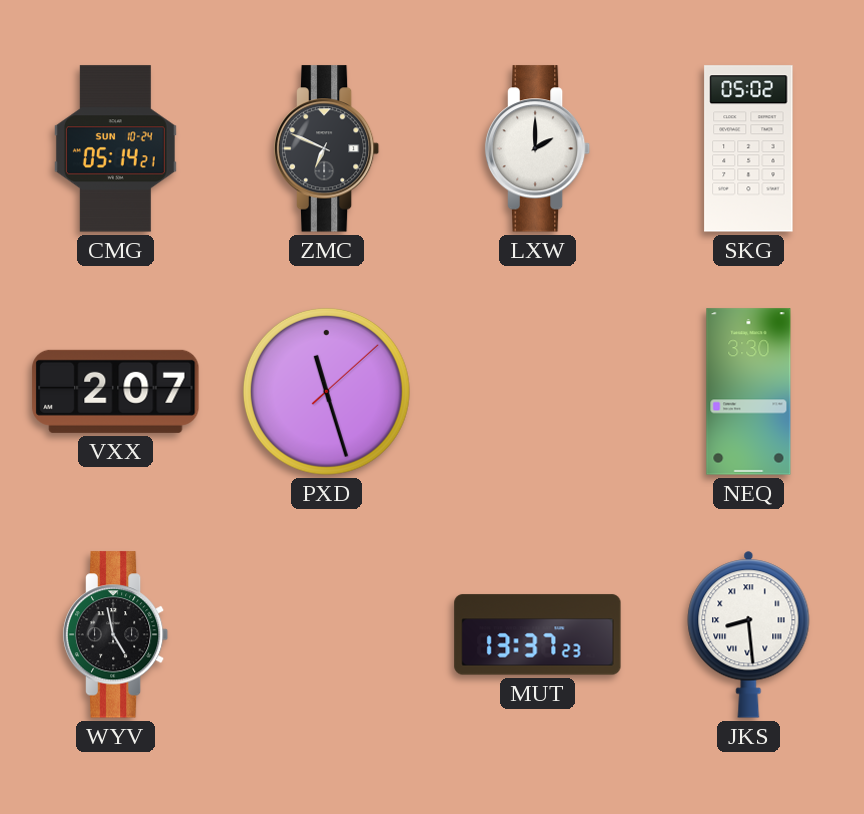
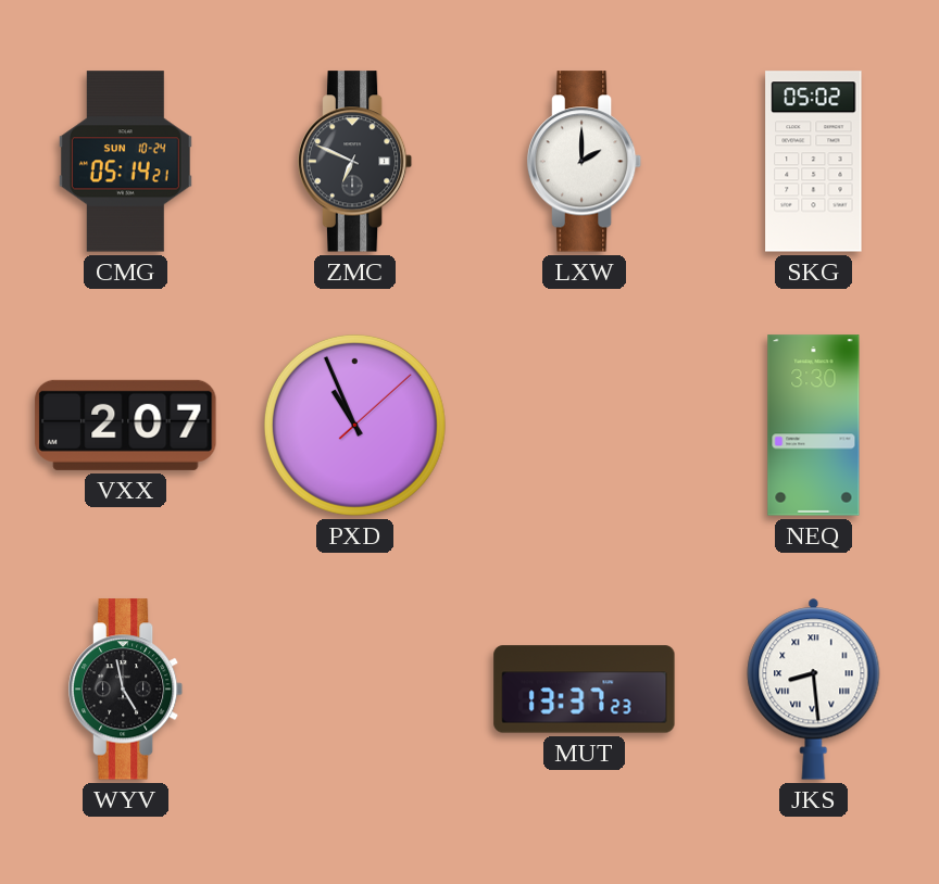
PXD: 11:27 -> 10:56 (354, 425)
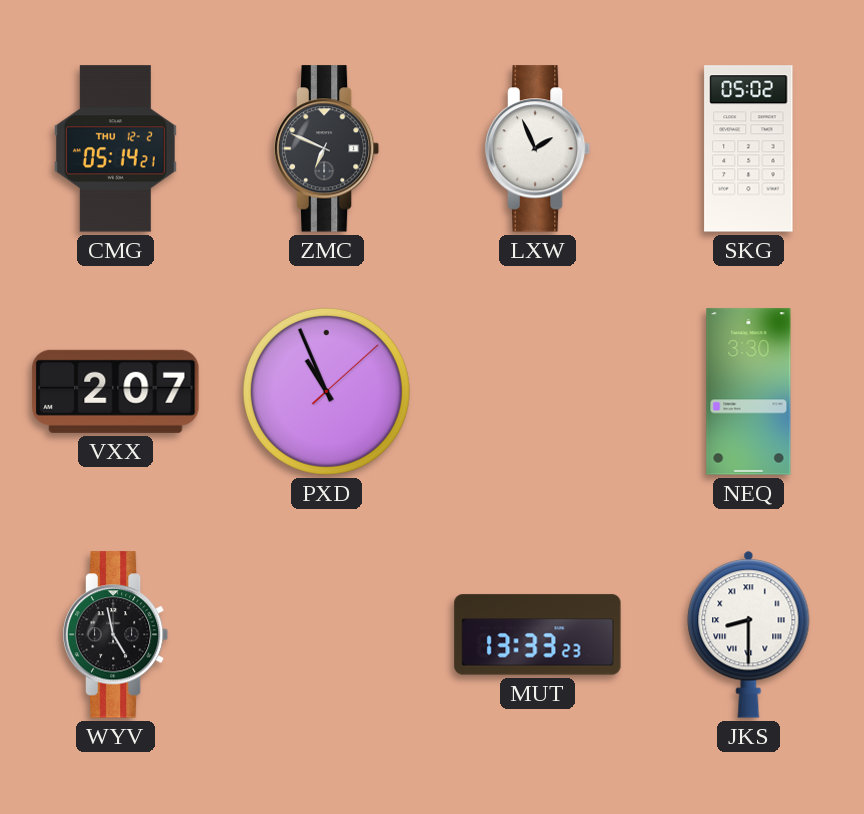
CMG date: SUN 10-24 -> THU 12-2 (115, 149)
LXW: 2:00 -> 1:56 (538, 149)
MUT: 13:37 -> 13:33 (538, 635)
JKS: 8:29 -> 8:30 (749, 634)
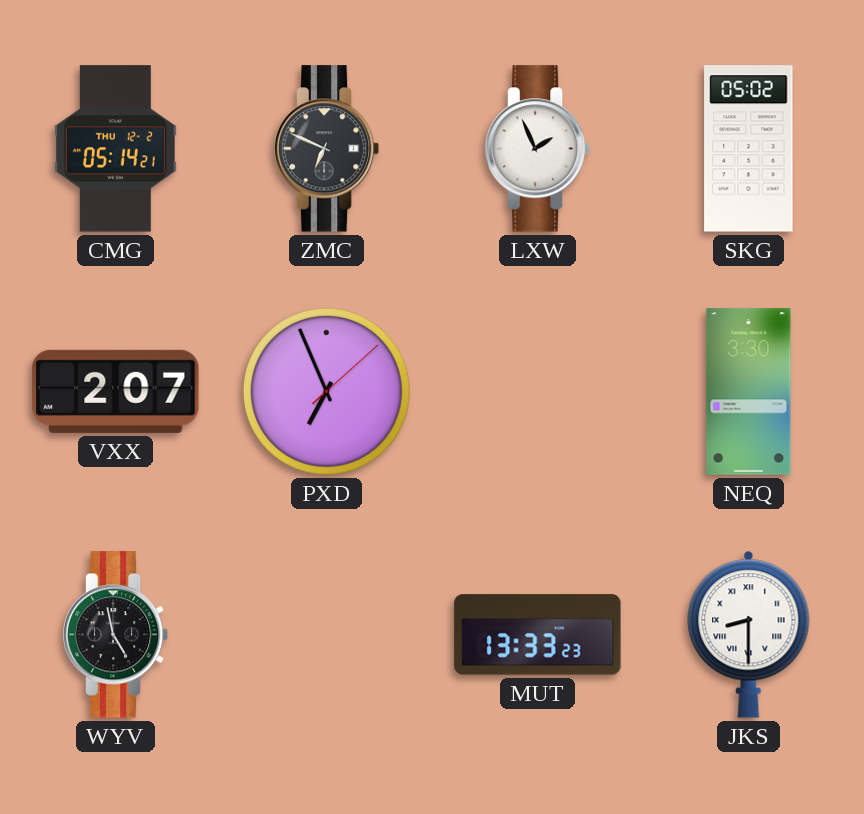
PXD: 10:56 -> 6:56 (326, 391)
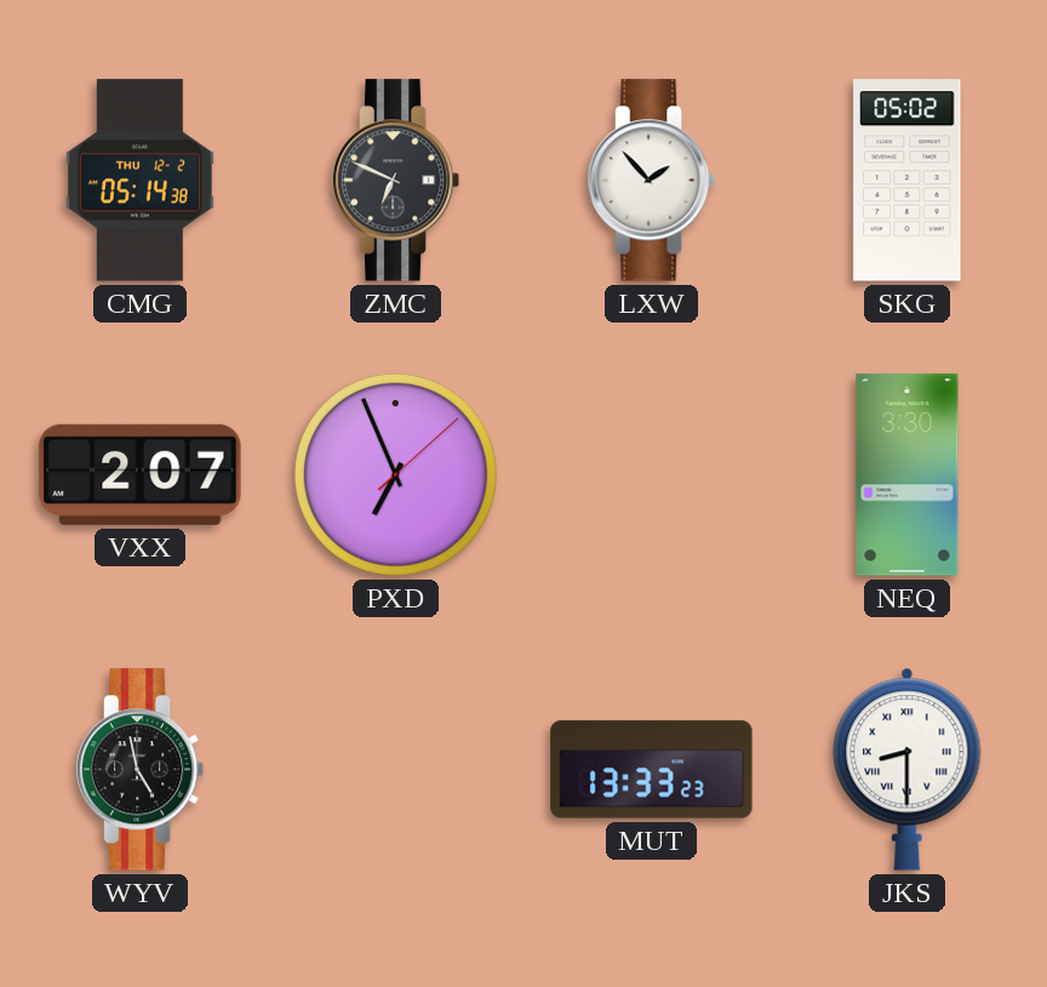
CMG: 05:14:21 -> 05:14:38 (139, 181)
LXW: 1:56 -> 1:53 (652, 181)
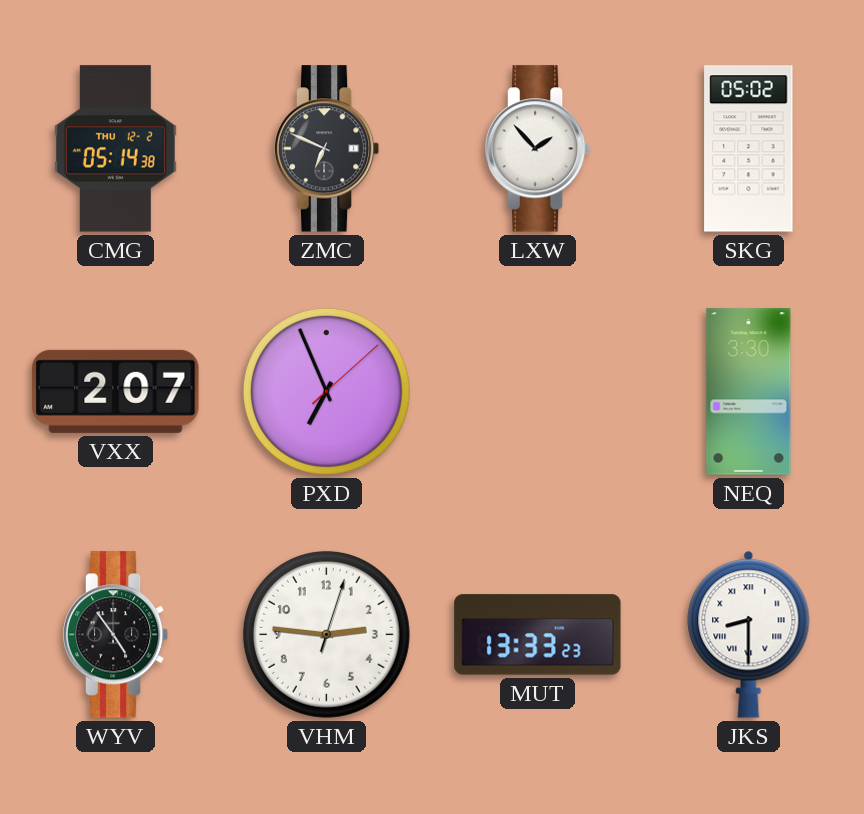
WYV: 4:58 -> 4:54 (116, 635)
VHM: none -> 2:46 (326, 634)
